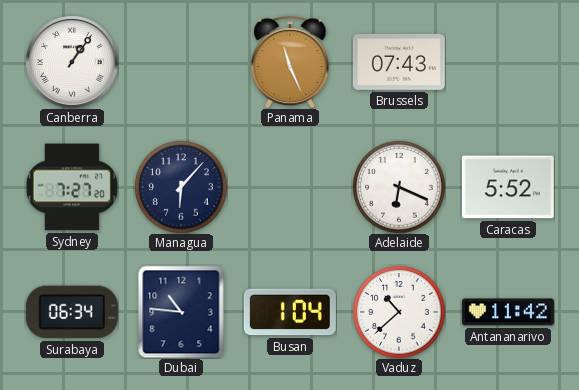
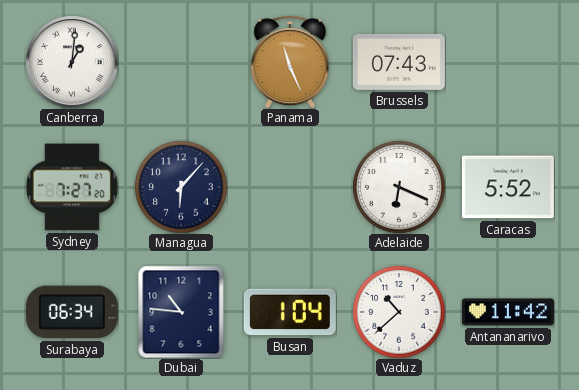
Canberra: 1:06 -> 1:01 (72, 62)
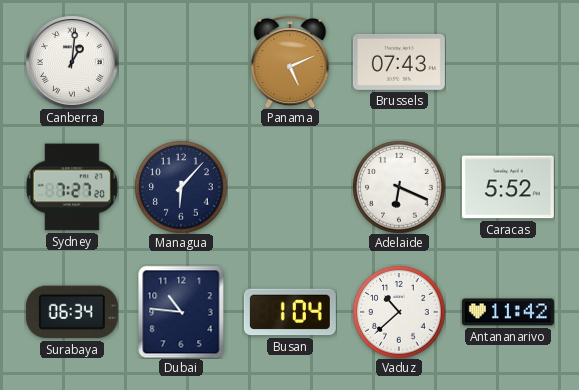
Panama: 11:26 -> 5:11 (290, 62)
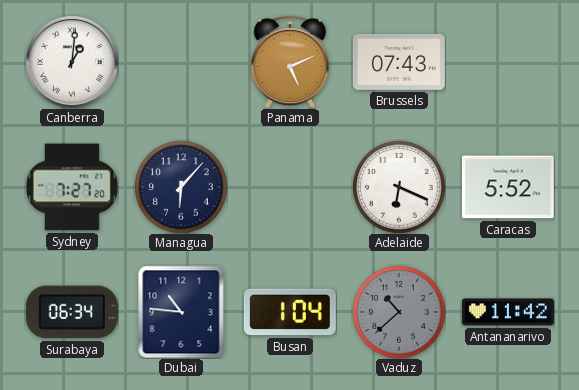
Vaduz dial: white -> grey (399, 312)
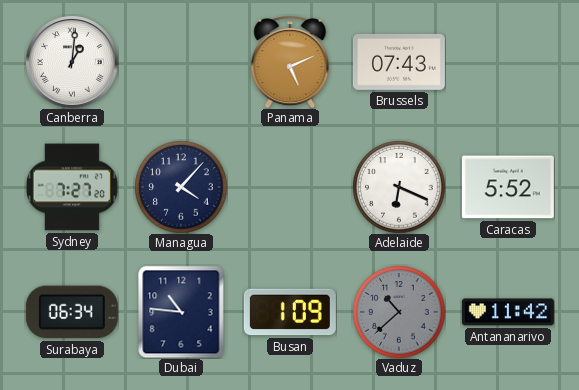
Managua: 6:07 -> 4:07 (181, 187)
Busan: 1:04 -> 1:09 (290, 312)
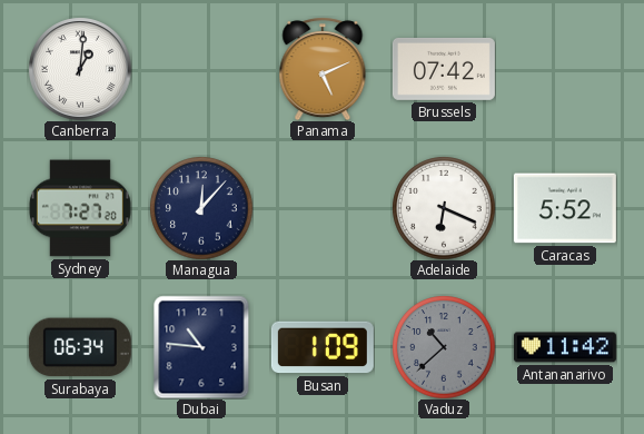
Brussels: 07:43 -> 07:42 (444, 69)
Managua: 4:07 -> 12:07 (201, 208)
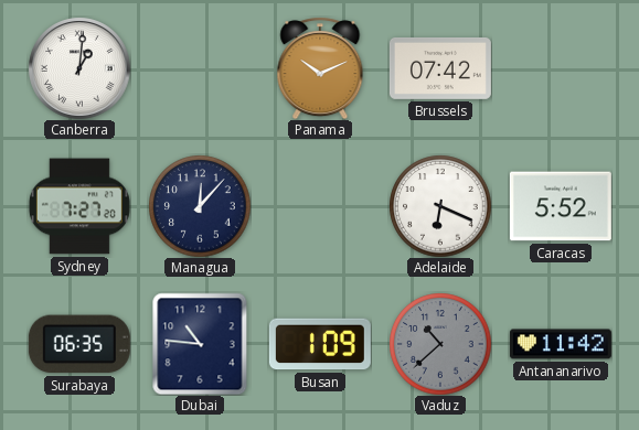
Panama: 5:11 -> 10:11 (320, 68)
Surabaya: 06:34 -> 06:35 (79, 344)
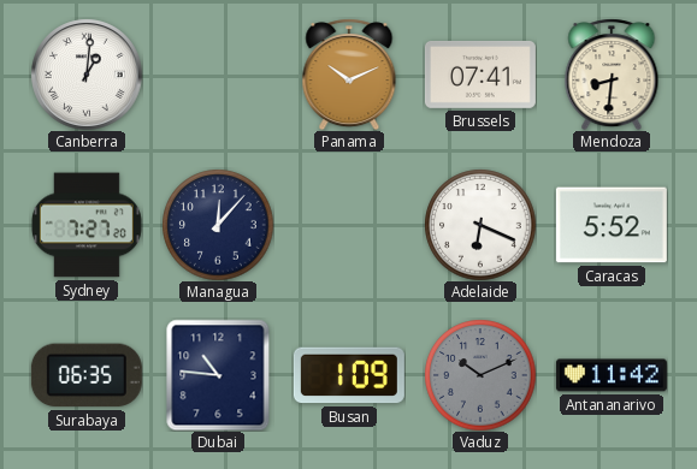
Brussels: 07:42 -> 07:41 (480, 75)
Mendoza: none -> 8:31 (612, 75)
Vaduz: 10:38 -> 10:11 (480, 375)
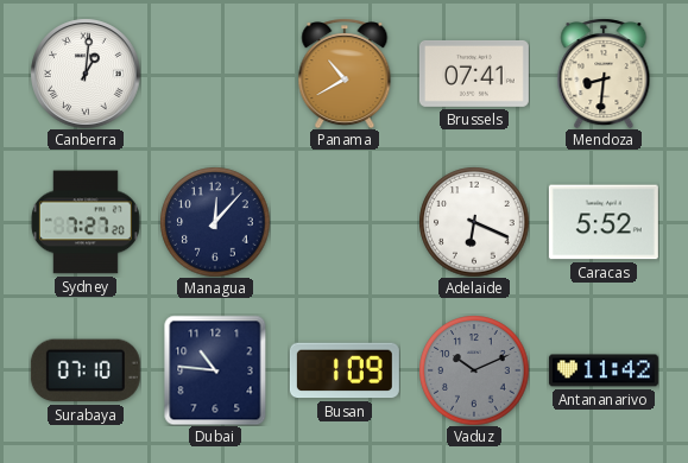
Panama: 10:11 -> 10:40 (345, 74)
Surabaya: 06:35 -> 07:10 (86, 370)
